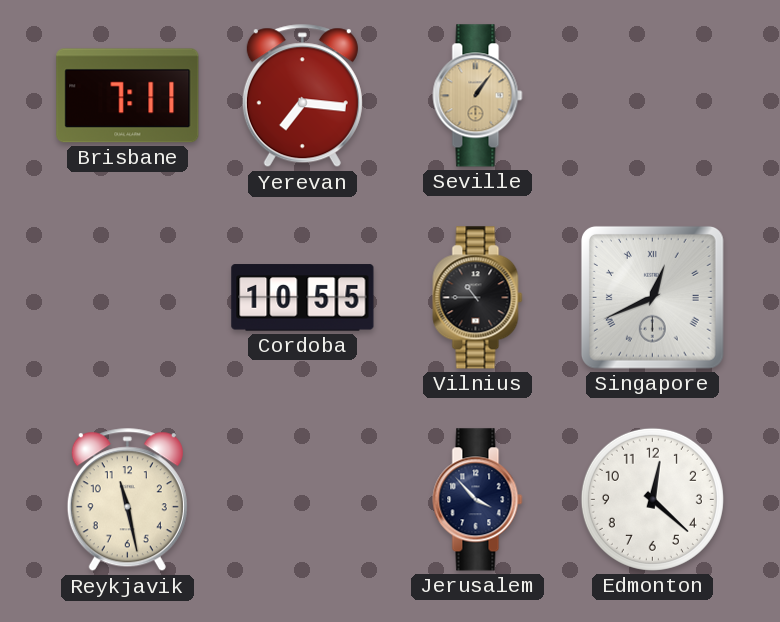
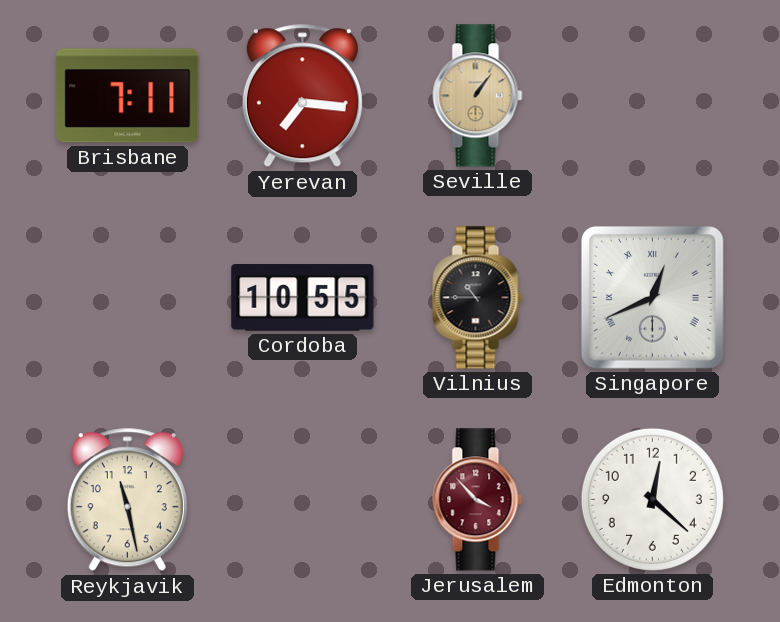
Jerusalem dial: navy -> burgundy (478, 500)
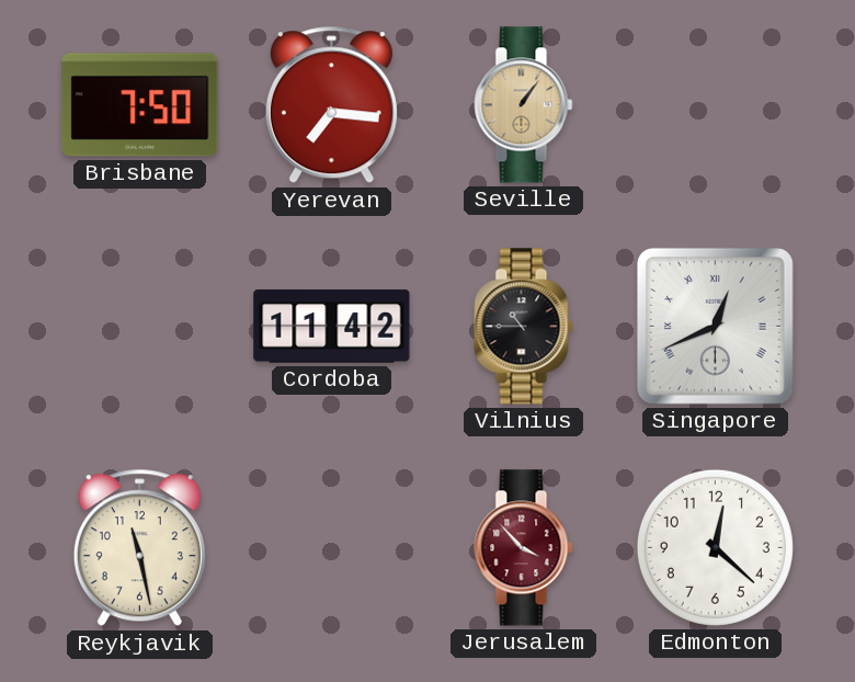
Brisbane: 7:11 -> 7:50 (140, 105)
Cordoba: 10:55 -> 11:42 (332, 327)
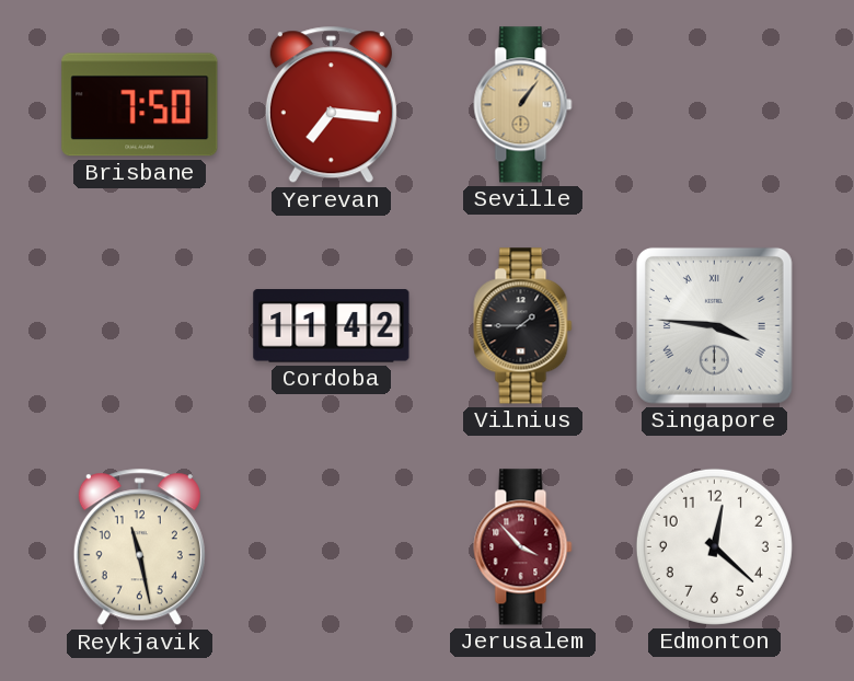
Vilnius: 10:45 -> 1:45 (523, 326)
Singapore: 12:41 -> 3:46 (714, 325)
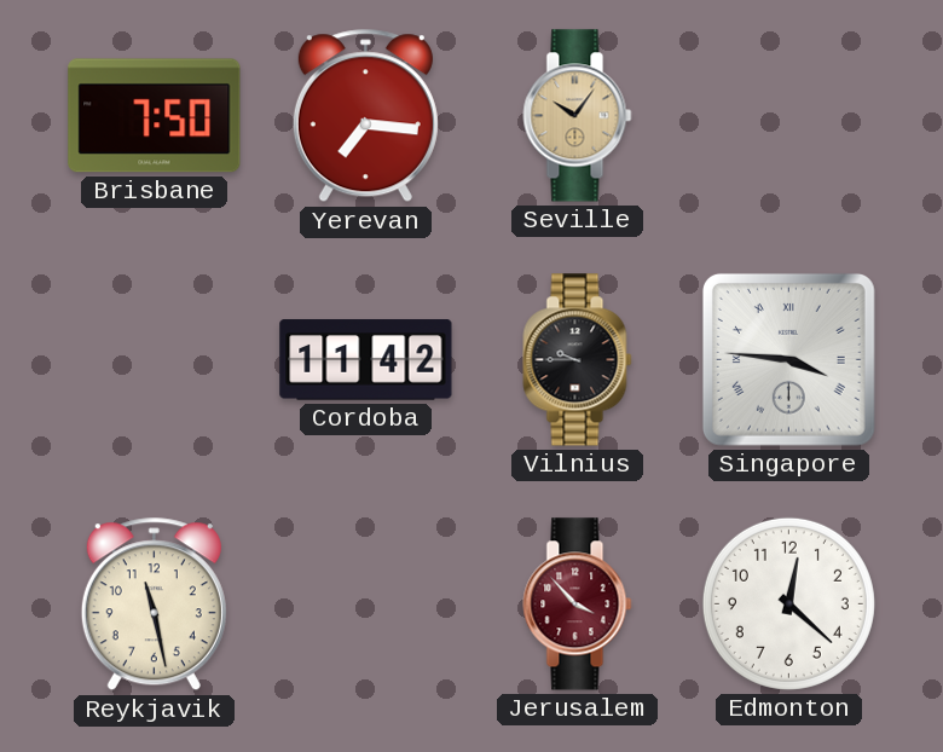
Seville: 1:06 -> 10:06 (578, 116)
Vilnius: 1:45 -> 9:45 (578, 360)
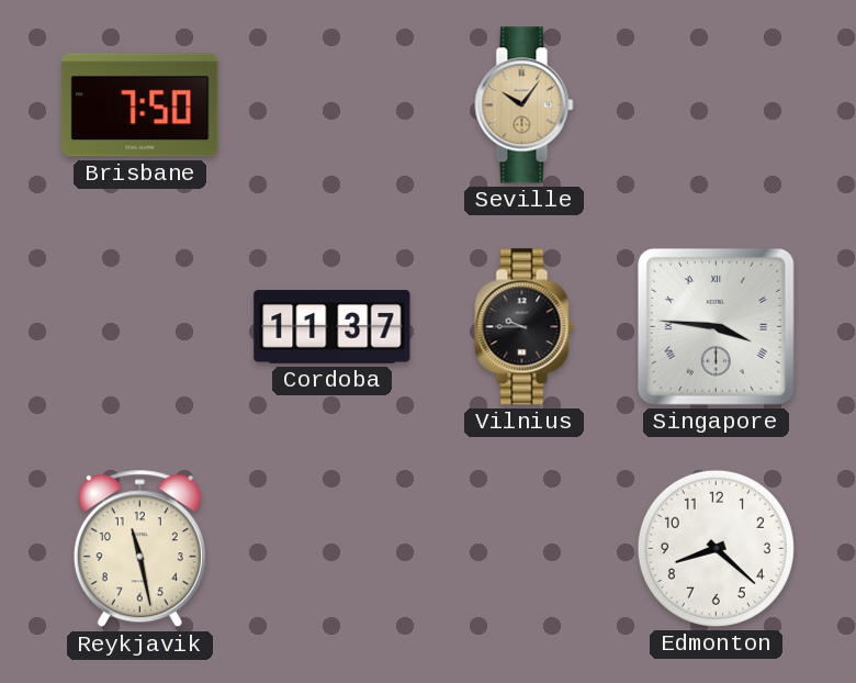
Yerevan: 7:16 -> none (365, 116)
Cordoba: 11:42 -> 11:37 (333, 327)
Jerusalem: 3:53 -> none (578, 605)
Edmonton: 12:22 -> 8:22 (716, 548)
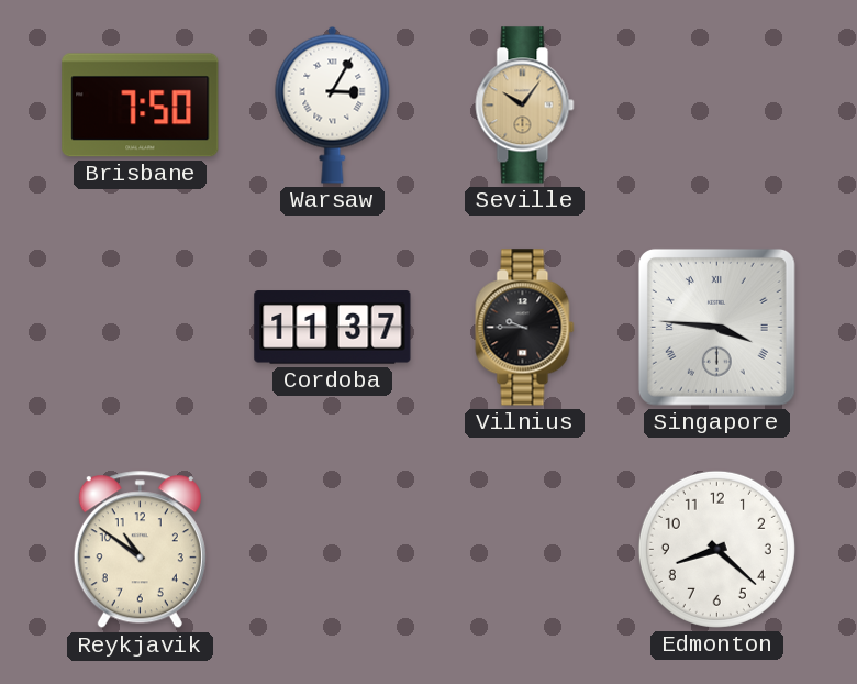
Warsaw: none -> 3:05 (333, 104)
Reykjavik: 11:28 -> 10:51 (140, 550)
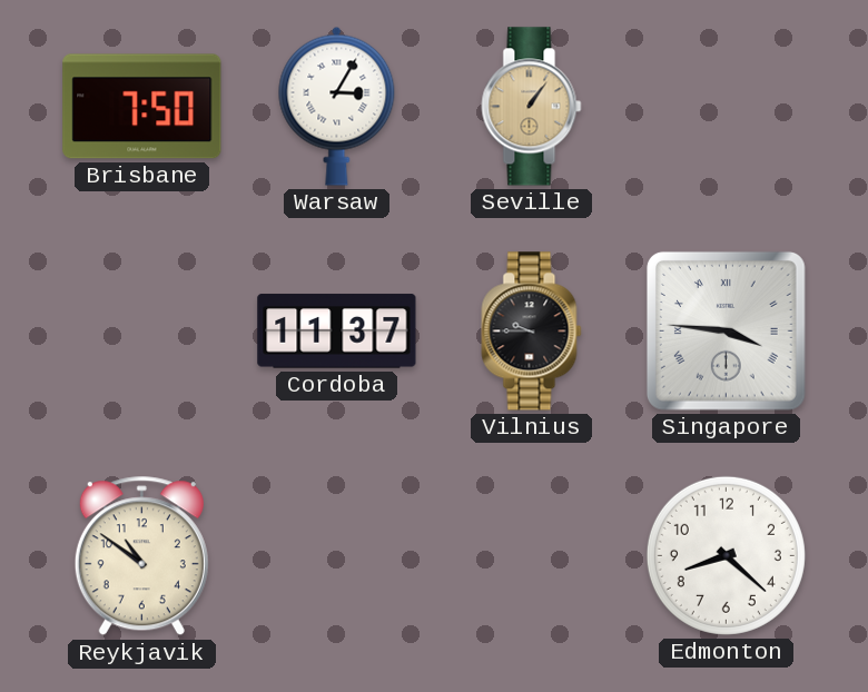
Seville: 10:06 -> 1:06 (532, 107)
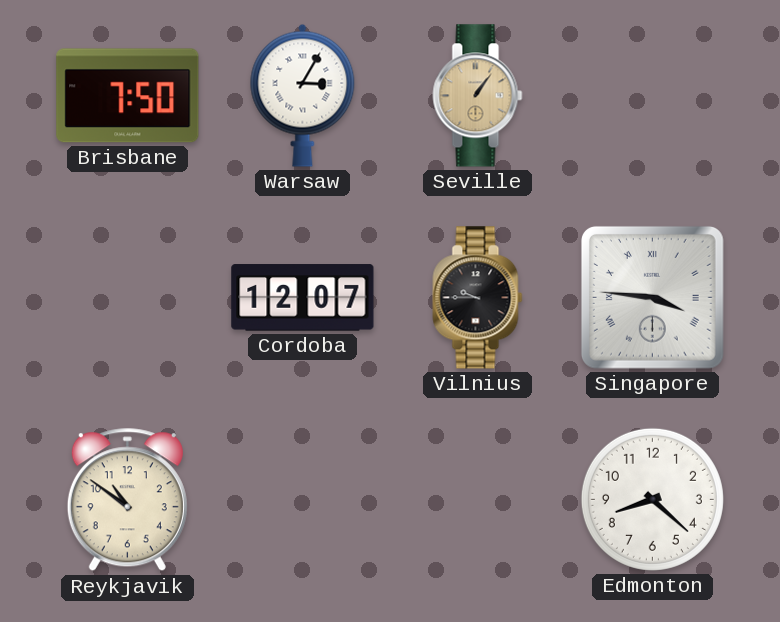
Cordoba: 11:37 -> 12:07 (303, 298)
